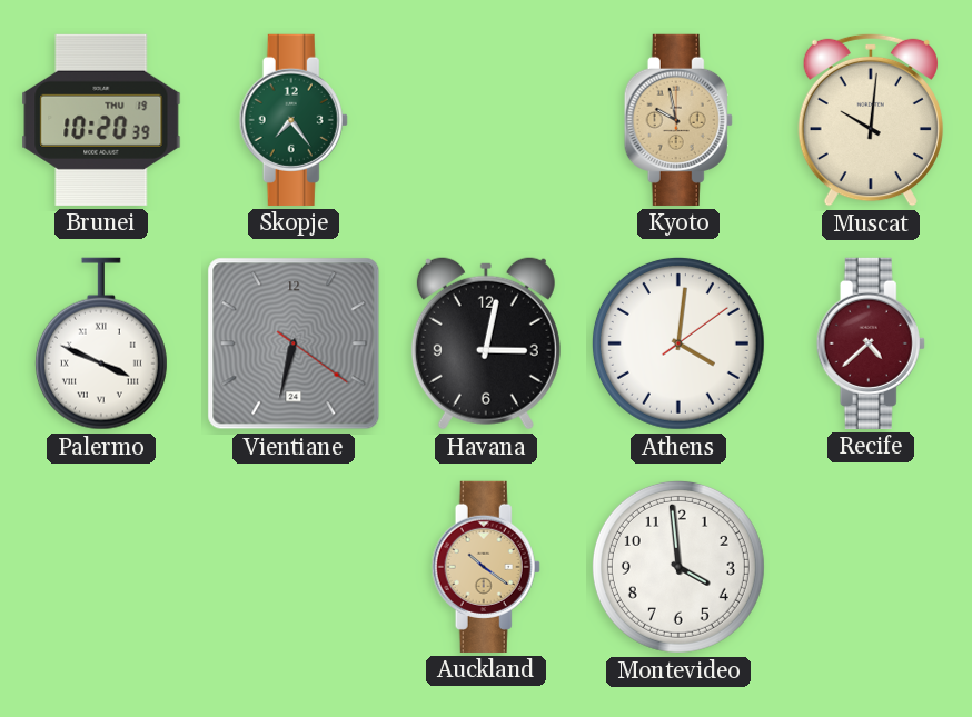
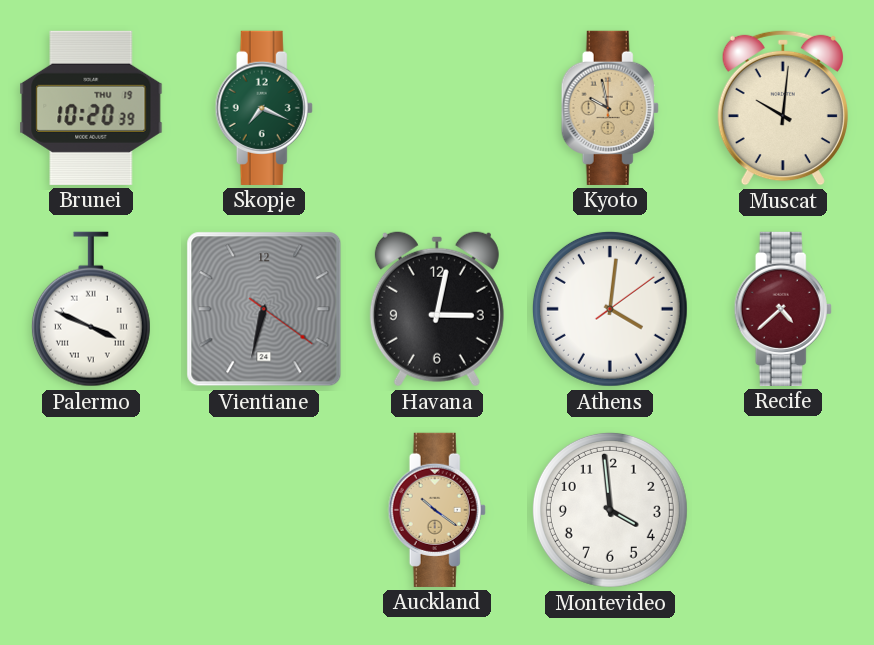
Skopje: 7:24 -> 7:19 (264, 108)
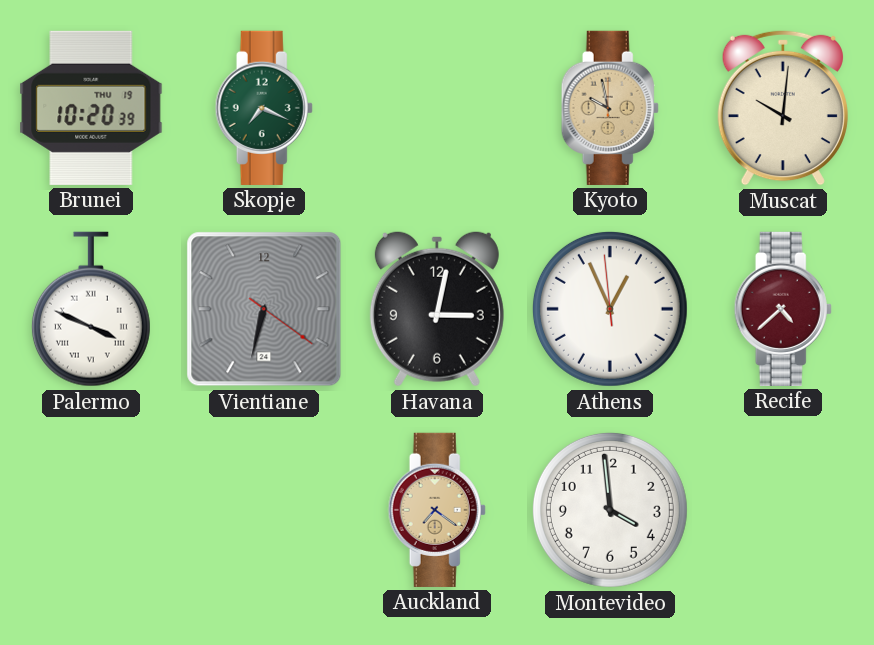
Athens: 4:01 -> 12:55 (610, 309)
Auckland: 10:21 -> 7:21 (437, 510)
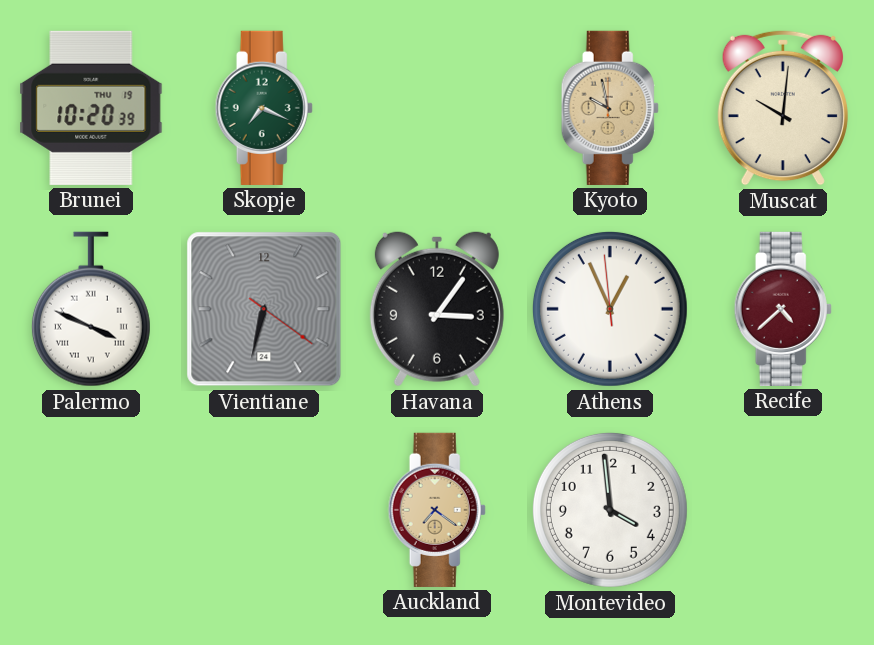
Havana: 3:02 -> 3:06 (437, 309)
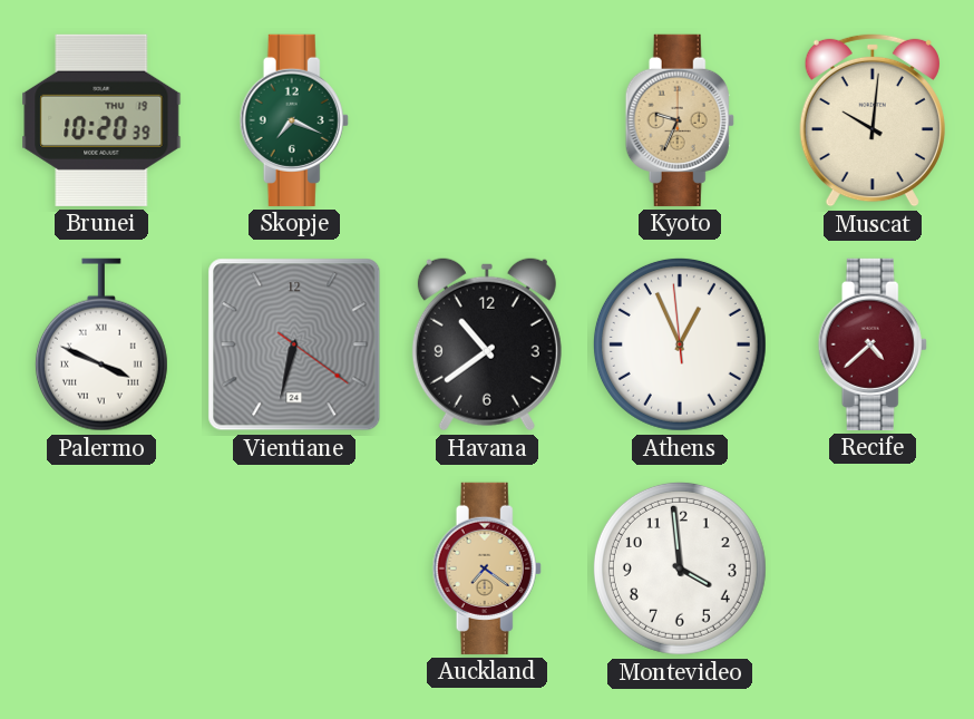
Kyoto: 9:58 -> 9:34 (680, 120)
Havana: 3:06 -> 10:39 (487, 344)
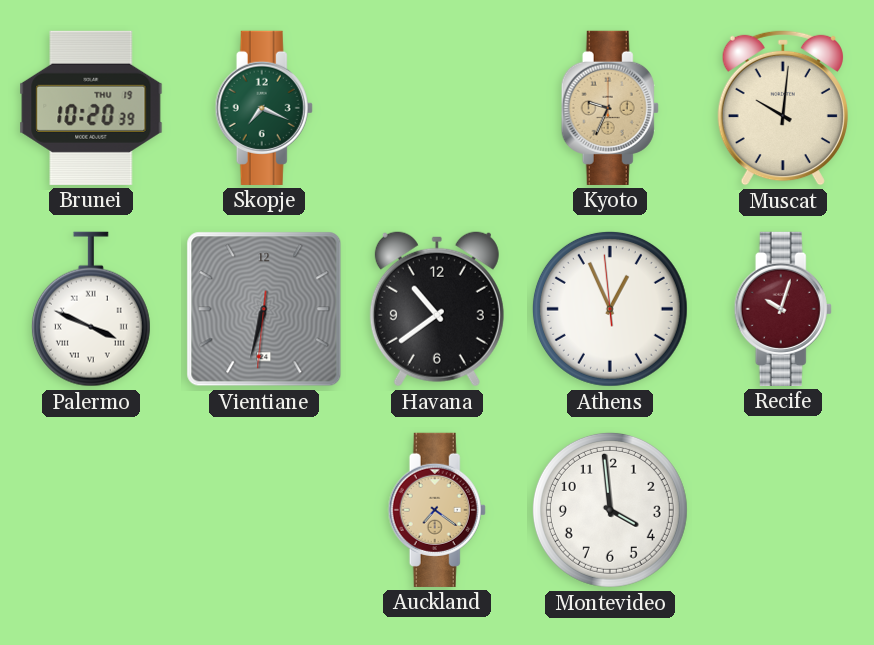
Vientiane: 6:32:21 -> 6:32:31 (264, 309)
Recife: 4:38 -> 10:03 (783, 309)
